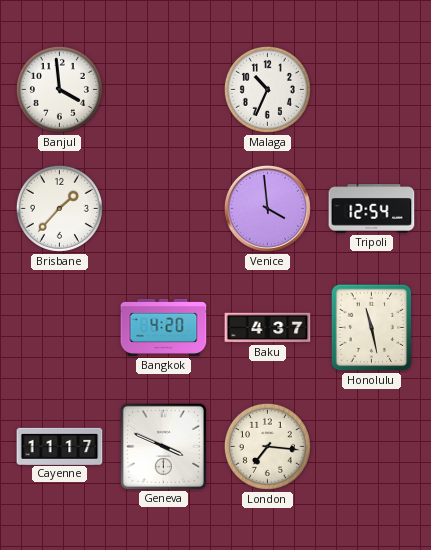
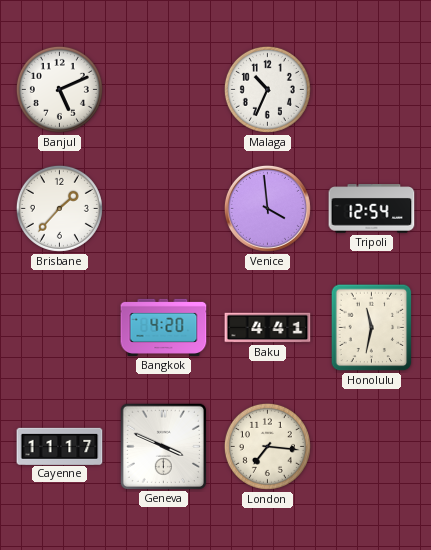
Banjul: 3:59 -> 5:11 (59, 89)
Baku: 4:37 -> 4:41 (268, 328)
Honolulu: 11:28 -> 11:32 (372, 328)
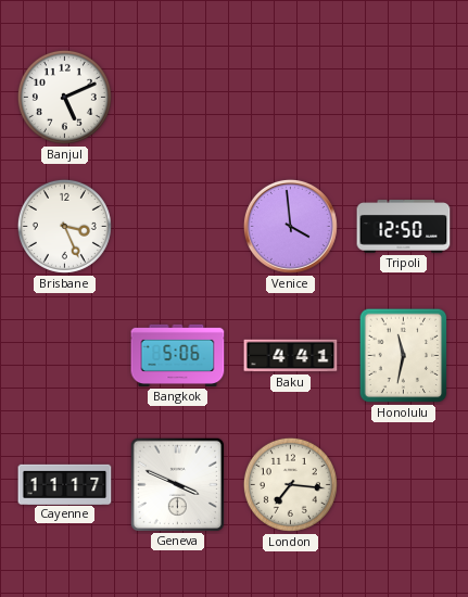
Malaga: 10:34 -> none (267, 89)
Brisbane: 1:37 -> 3:26 (64, 226)
Tripoli: 12:54 -> 12:50 (404, 227)
Bangkok: 4:20 -> 5:06 (178, 355)
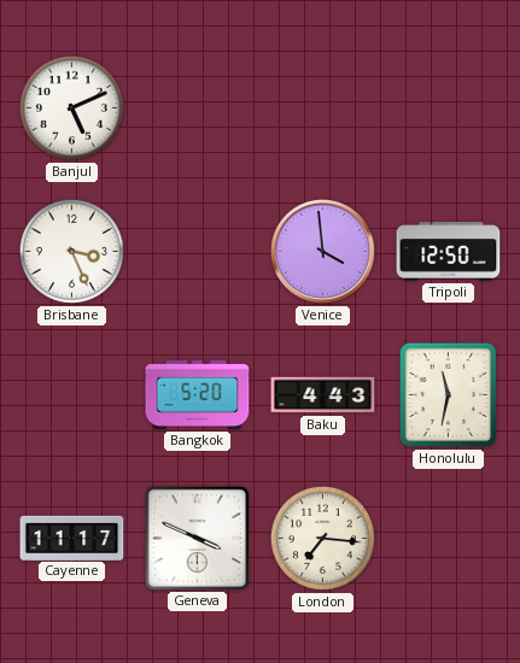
Bangkok: 5:06 -> 5:20 (198, 394)
Baku: 4:41 -> 4:43 (323, 395)
